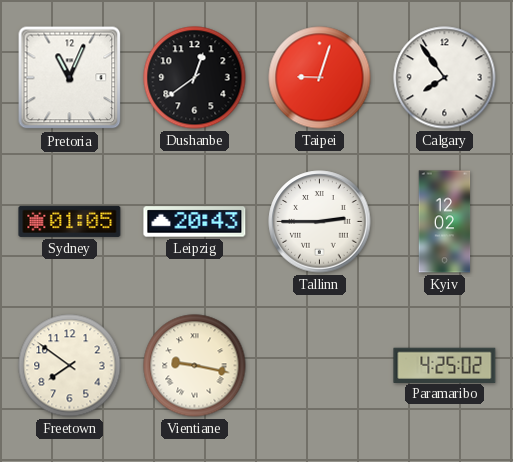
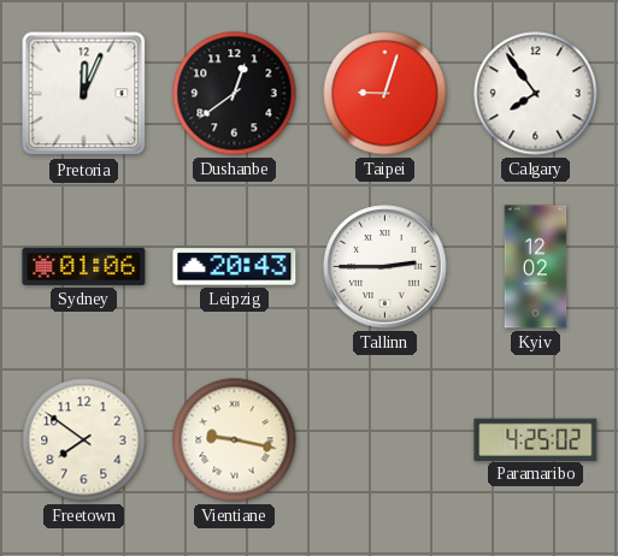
Pretoria: 11:04 -> 12:04 (84, 94)
Sydney: 01:05 -> 01:06 (84, 266)
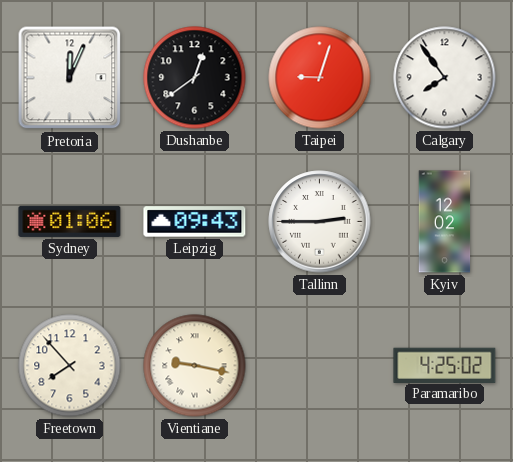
Leipzig: 20:43 -> 09:43 (195, 222)
Freetown: 7:51 -> 7:53 (70, 366)
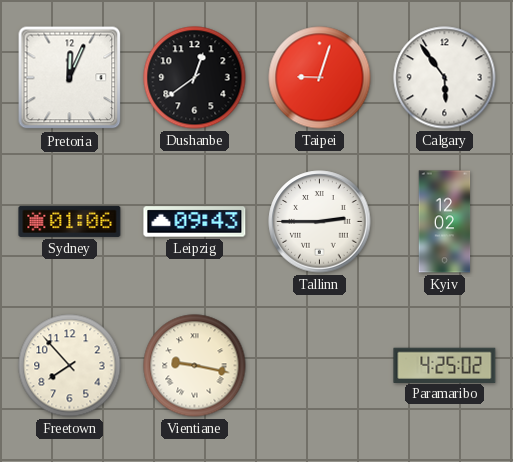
Calgary: 7:54 -> 5:54 (445, 78)
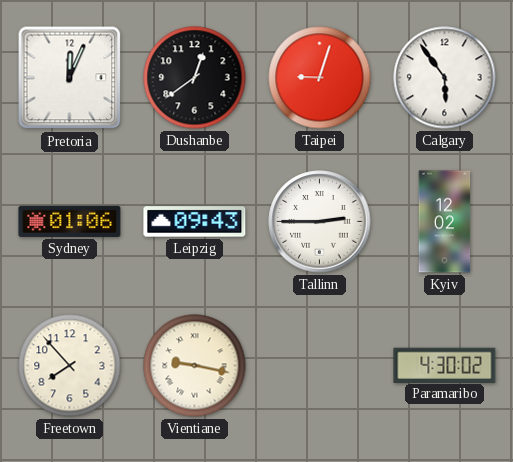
Paramaribo: 4:25 -> 4:30 (445, 365)
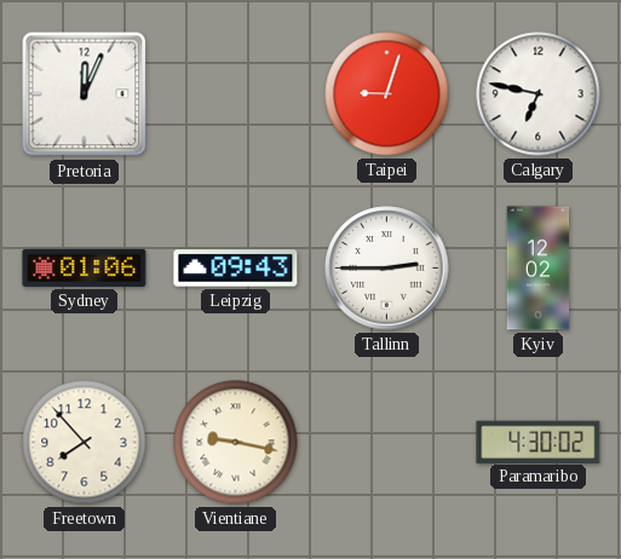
Dushanbe: 12:39 -> none (195, 78)
Calgary: 5:54 -> 6:47 (539, 94)
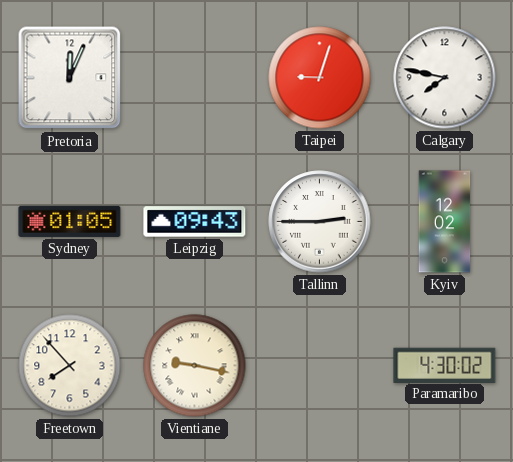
Calgary: 6:47 -> 7:47 (445, 78)
Sydney: 01:06 -> 01:05 (70, 221)
